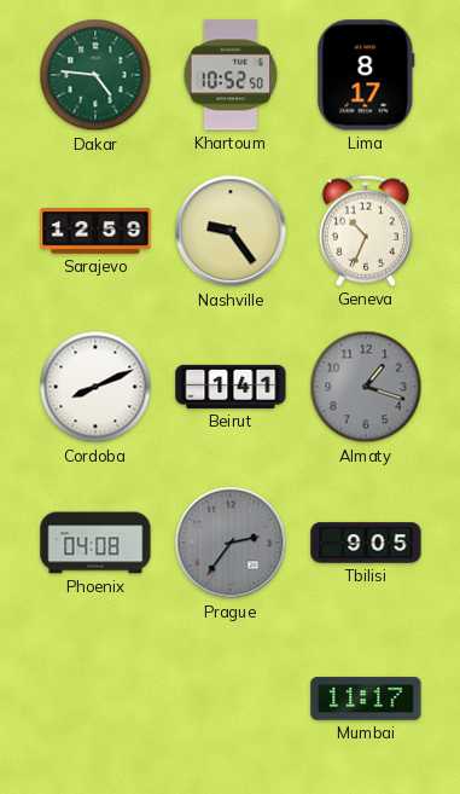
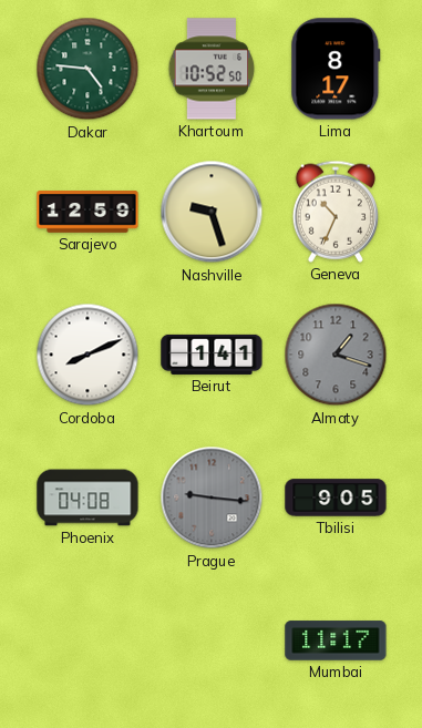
Nashville: 9:24 -> 9:27 (212, 212)
Prague: 2:36 -> 9:16 (212, 498)
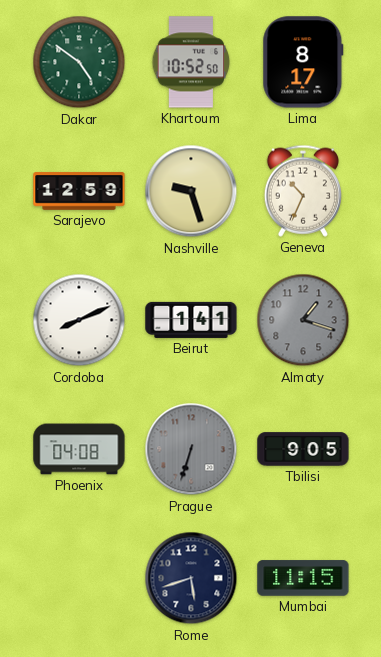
Dakar: 4:46 -> 4:51 (79, 62)
Prague: 9:16 -> 6:33 (191, 449)
Rome: none -> 5:42 (191, 578)
Mumbai: 11:17 -> 11:15 (303, 578)
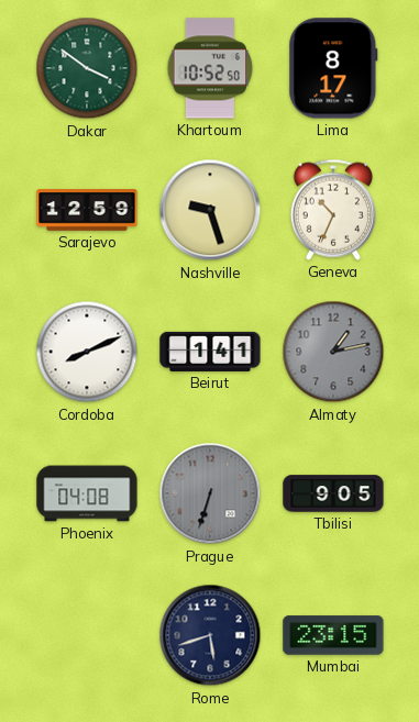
Dakar: 4:51 -> 3:51 (87, 68)
Almaty: 1:18 -> 1:13 (333, 352)
Mumbai: 11:15 -> 23:15 (333, 635)
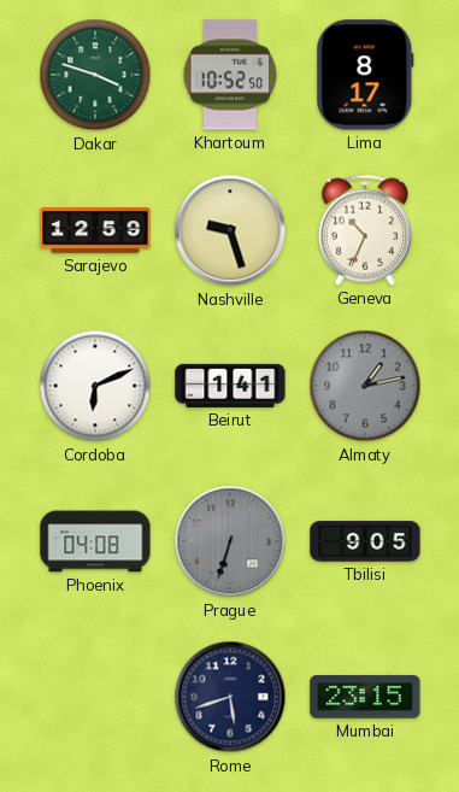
Dakar: 3:51 -> 3:48 (95, 75)
Cordoba: 8:11 -> 6:11 (95, 386)
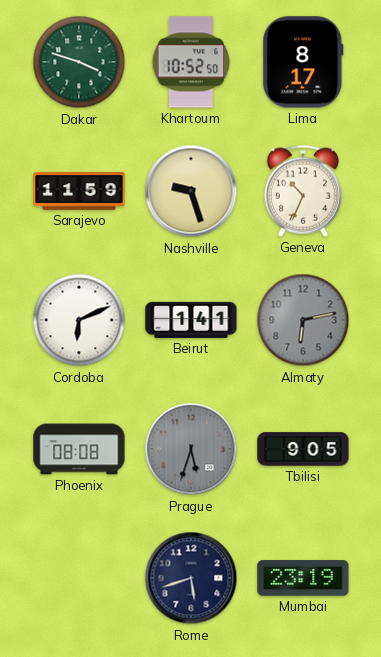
Sarajevo: 12:59 -> 11:59 (79, 191)
Almaty: 1:13 -> 6:13 (303, 320)
Phoenix: 04:08 -> 08:08 (79, 449)
Prague: 6:33 -> 5:33 (191, 449)
Mumbai: 23:15 -> 23:19 (303, 578)
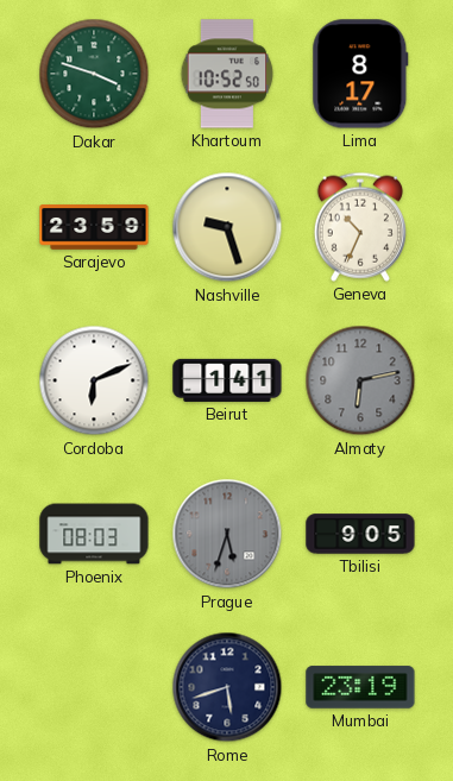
Sarajevo: 11:59 -> 23:59 (94, 227)
Phoenix: 08:08 -> 08:03 (94, 534)
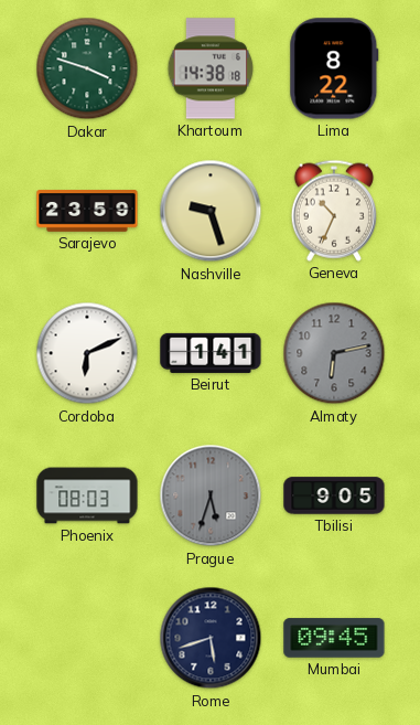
Khartoum: 10:52 -> 14:38 (211, 68)
Lima: 8:17 -> 8:22 (334, 68)
Mumbai: 23:19 -> 09:45 (334, 638)
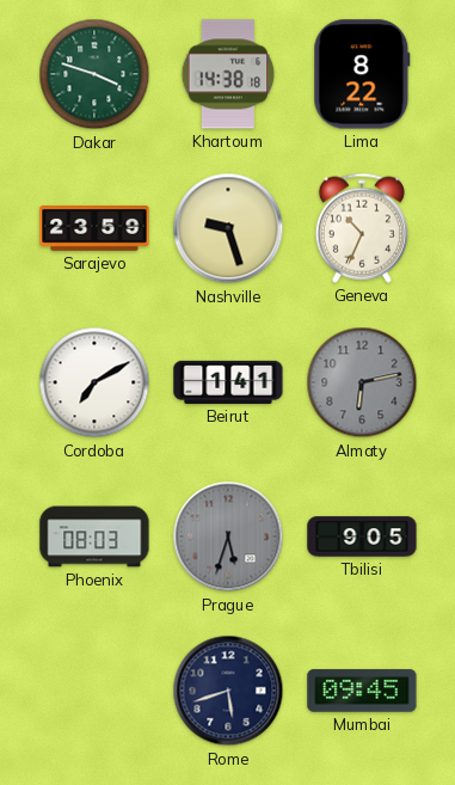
Cordoba: 6:11 -> 7:10 (94, 382)
